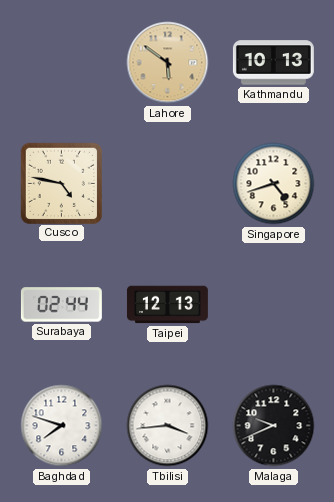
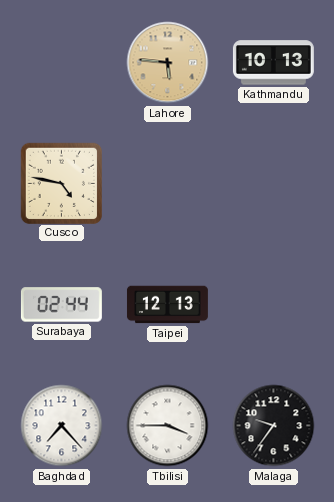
Lahore: 5:51 -> 5:46 (168, 63)
Singapore: 4:42 -> none (274, 184)
Baghdad: 7:48 -> 7:23 (62, 426)
Tbilisi: 3:44 -> 3:45 (168, 426)
Malaga: 9:41 -> 9:36 (274, 426)
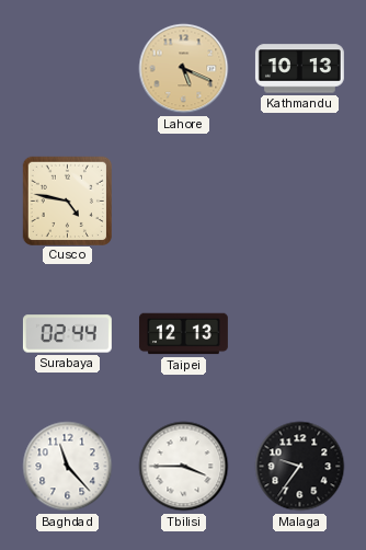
Lahore: 5:46 -> 5:19 (184, 69)
Baghdad: 7:23 -> 11:23 (68, 467)
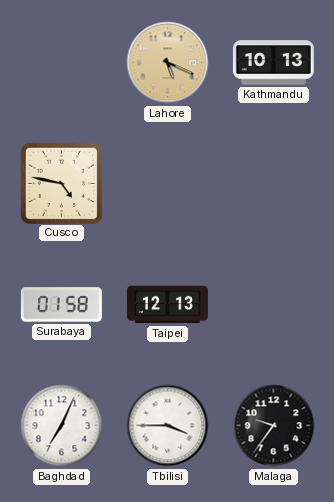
Surabaya: 02:44 -> 01:58 (61, 305)
Baghdad: 11:23 -> 7:04 (62, 426)
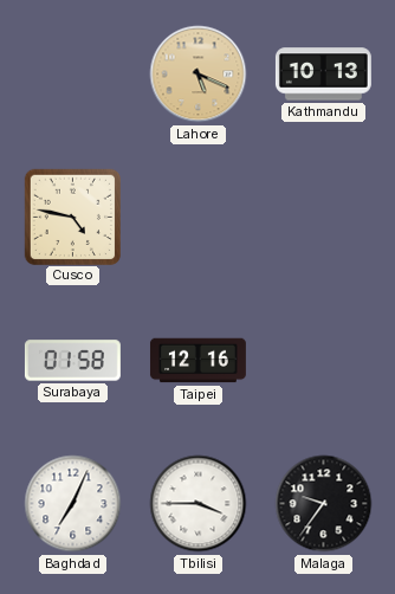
Taipei: 12:13 -> 12:16 (197, 361)
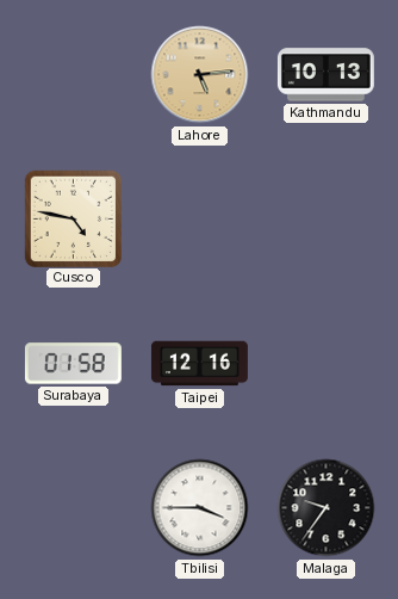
Lahore: 5:19 -> 5:14 (200, 75)
Baghdad: 7:04 -> none (73, 504)
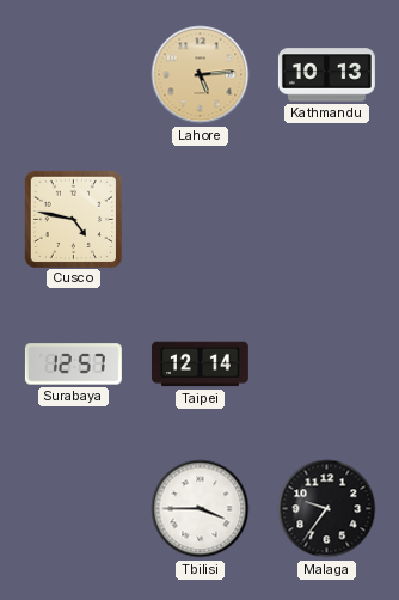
Surabaya: 01:58 -> 12:57 (73, 365)
Taipei: 12:16 -> 12:14 (199, 365)
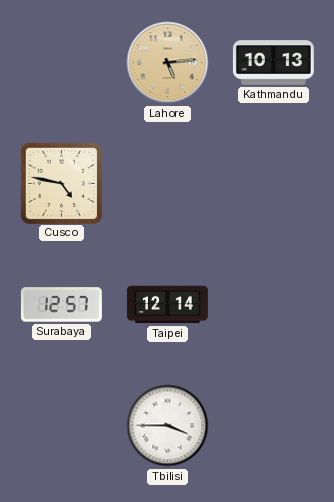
Malaga: 9:36 -> none (327, 509)
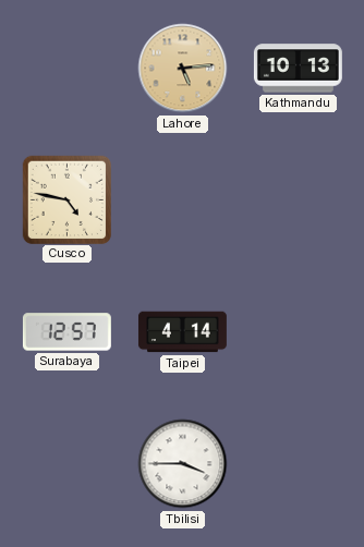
Taipei: 12:14 -> 4:14 (182, 332)
